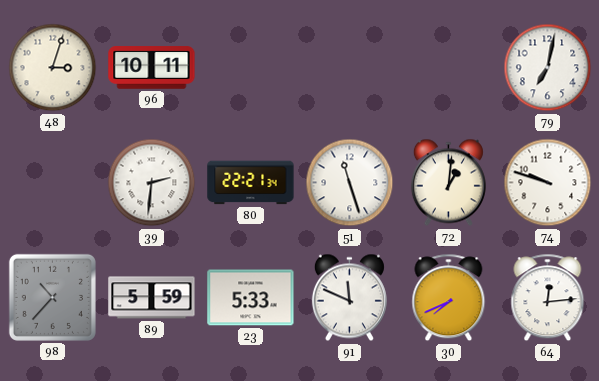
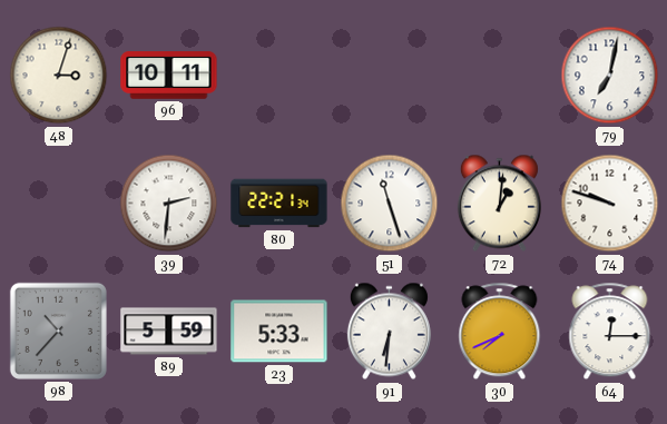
91: 11:49 -> 6:31 (389, 332)
64: 12:14 -> 12:15 (610, 332)
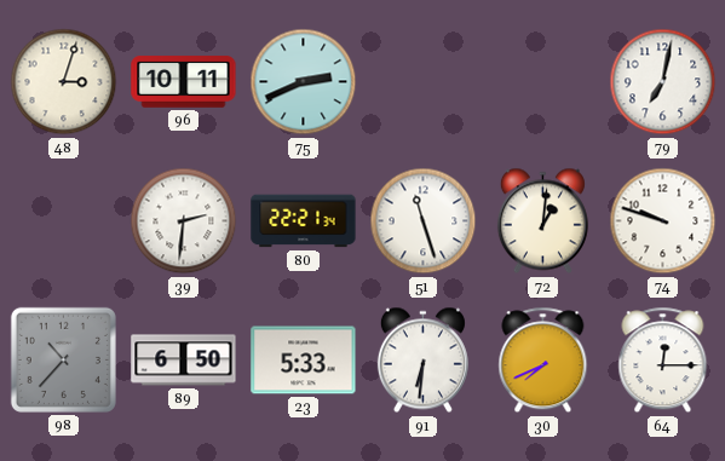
75: none -> 2:41 (304, 82)
89: 5:59 -> 6:50 (184, 361)
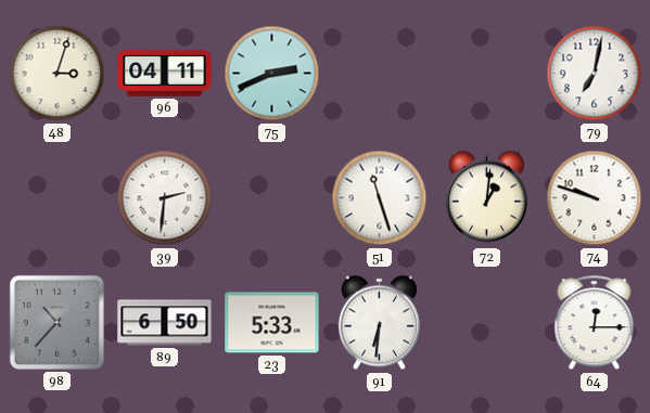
96: 10:11 -> 04:11 (165, 74)
80: 22:21 -> none (304, 221)
30: 7:41 -> none (543, 361)
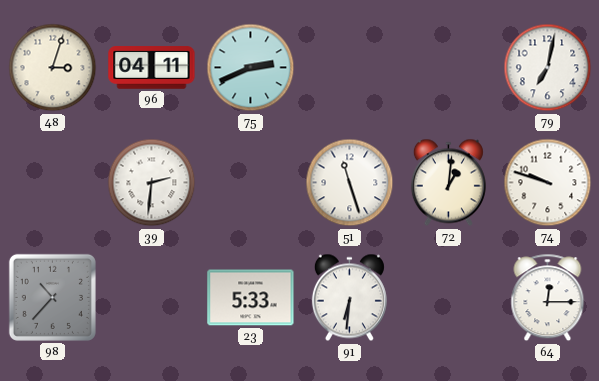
89: 6:50 -> none (165, 323)
